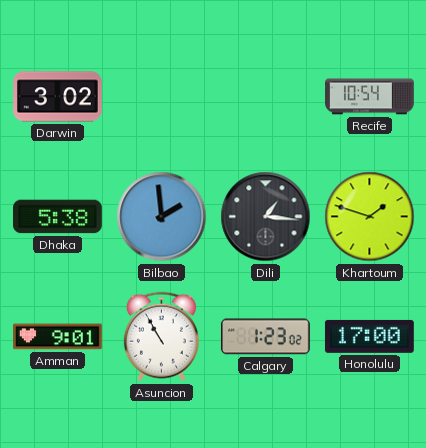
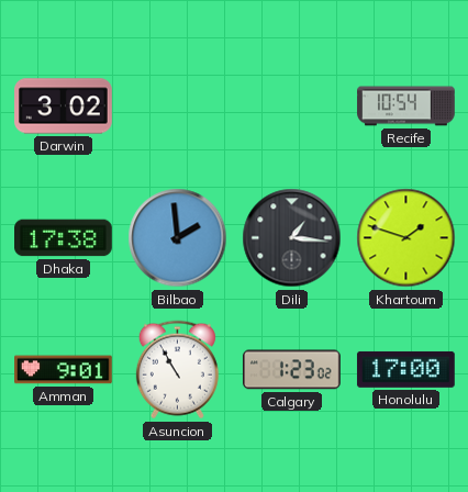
Dhaka: 5:38 -> 17:38 (64, 238)
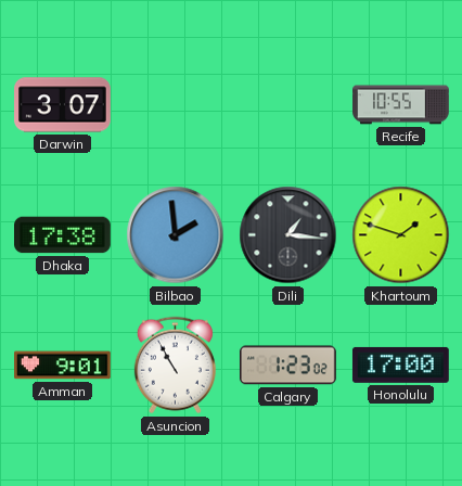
Darwin: 3:02 -> 3:07 (63, 105)
Recife: 10:54 -> 10:55 (401, 105)
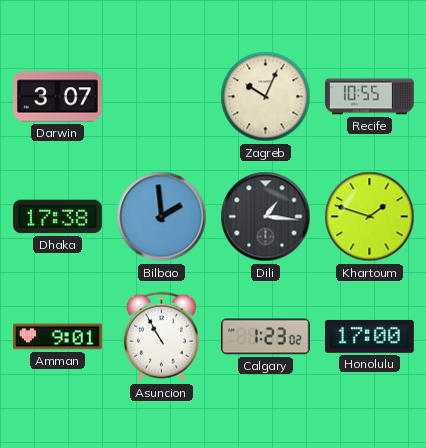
Zagreb: none -> 10:04 (266, 97)
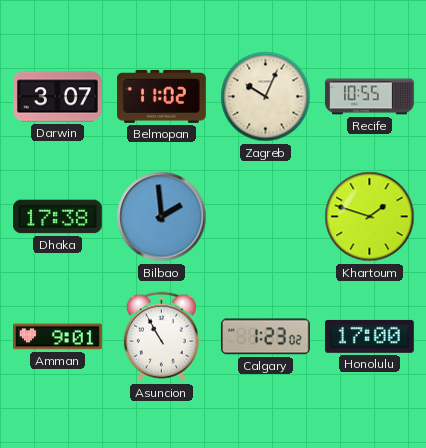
Belmopan: none -> 11:02 (162, 96)
Dili: 1:16 -> none (266, 217)
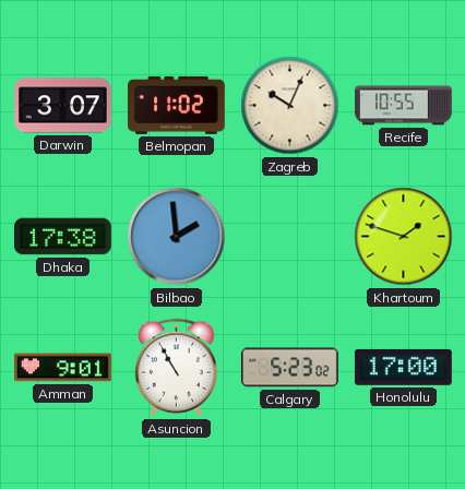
Calgary: 1:23 -> 5:23 (289, 368)
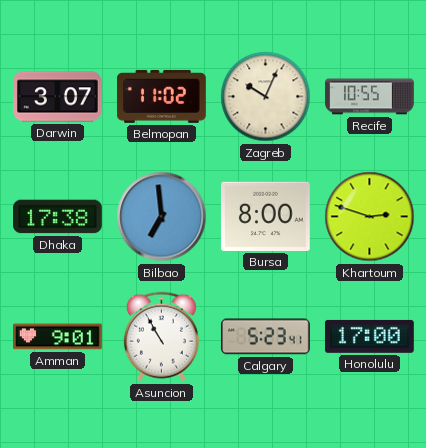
Bilbao: 1:59 -> 6:59 (162, 217)
Bursa: none -> 8:00 (265, 216)
Khartoum: 1:48 -> 2:48 (370, 217)
Calgary: 5:23:02 -> 5:23:41 (265, 337)
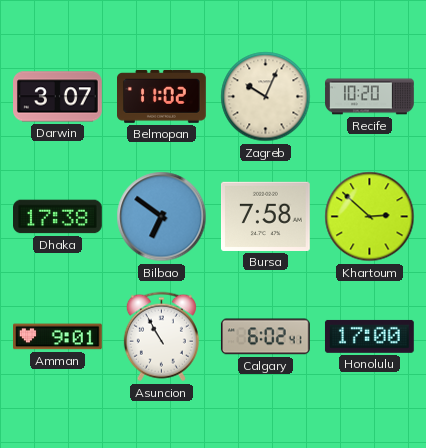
Recife: 10:55 -> 10:20 (370, 97)
Bilbao: 6:59 -> 6:51 (162, 217)
Bursa: 8:00 -> 7:58 (265, 216)
Khartoum: 2:48 -> 2:52 (370, 217)
Calgary: 5:23 -> 6:02 (265, 337)
